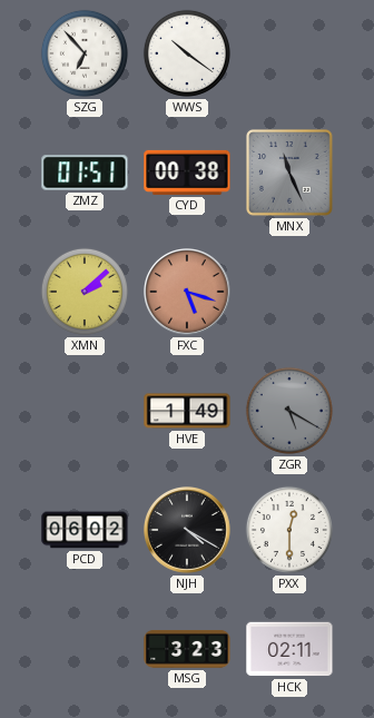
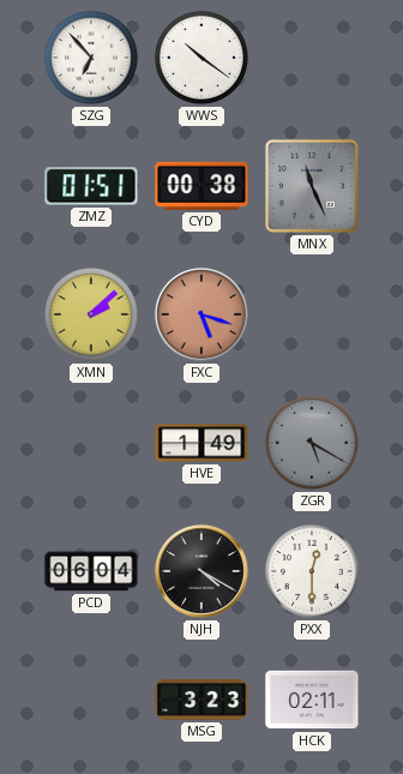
PCD: 06:02 -> 06:04 (91, 571)
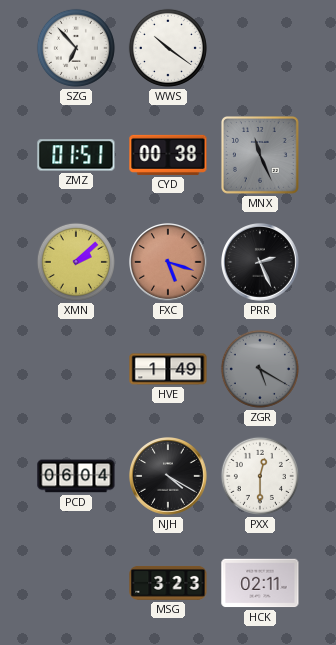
PRR: none -> 2:26 (261, 263)
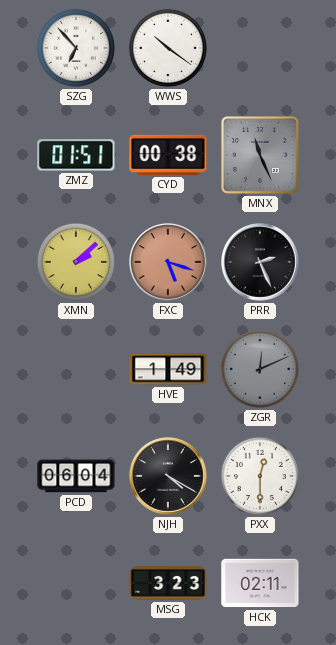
ZGR: 5:20 -> 12:11 (260, 369)
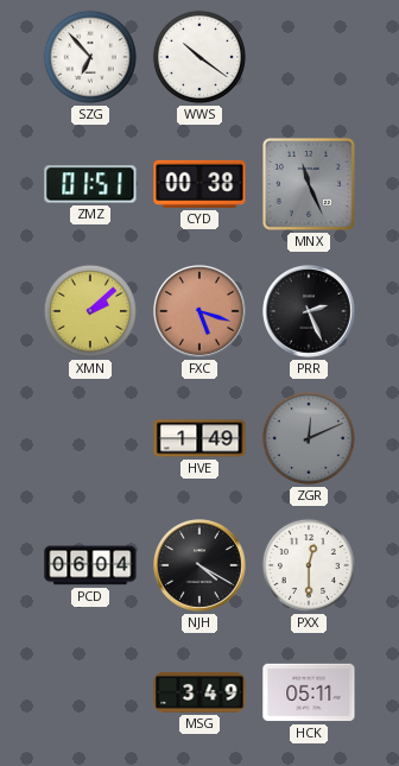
MSG: 3:23 -> 3:49 (199, 692)
HCK: 02:11 -> 05:11 (309, 692)
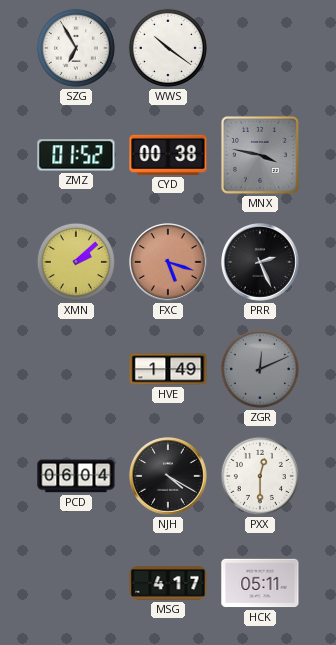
SZG: 6:53 -> 6:55 (76, 48)
ZMZ: 01:51 -> 01:52 (76, 155)
MNX: 11:26 -> 3:47 (261, 156)
MSG: 3:49 -> 4:17 (168, 583)
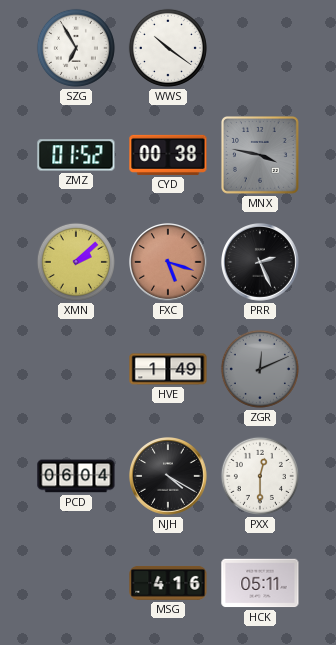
MSG: 4:17 -> 4:16 (168, 583)
